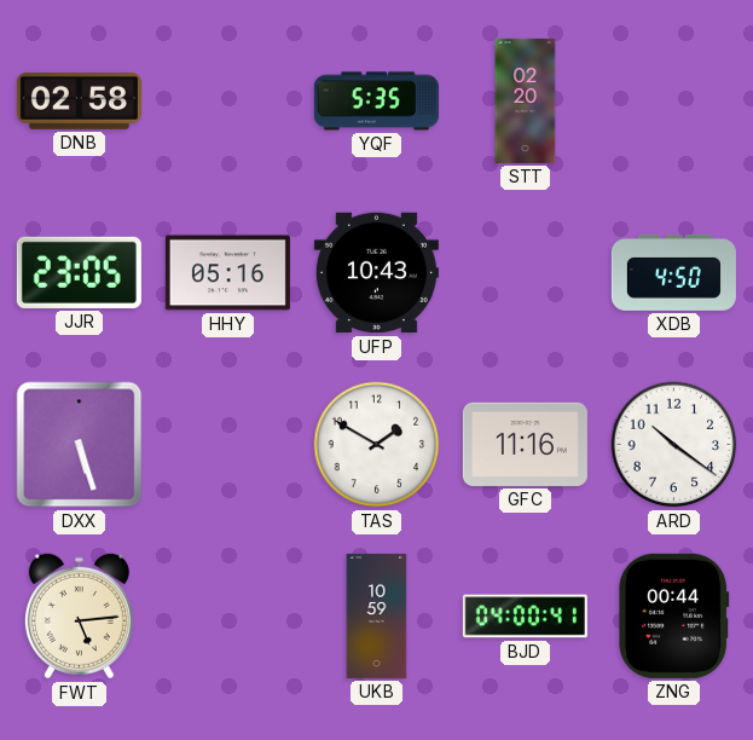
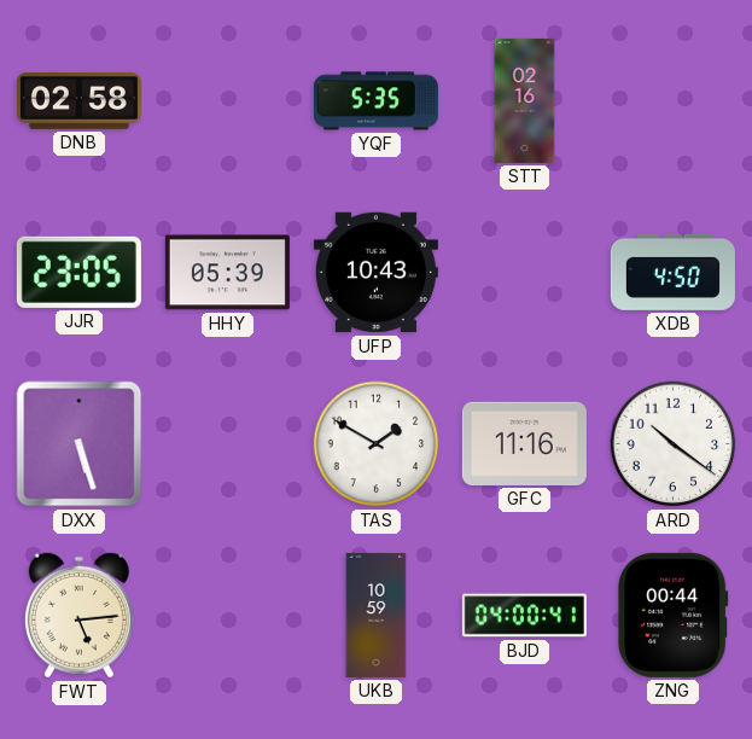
STT: 02:20 -> 02:16 (525, 100)
HHY: 05:16 -> 05:39 (227, 273)
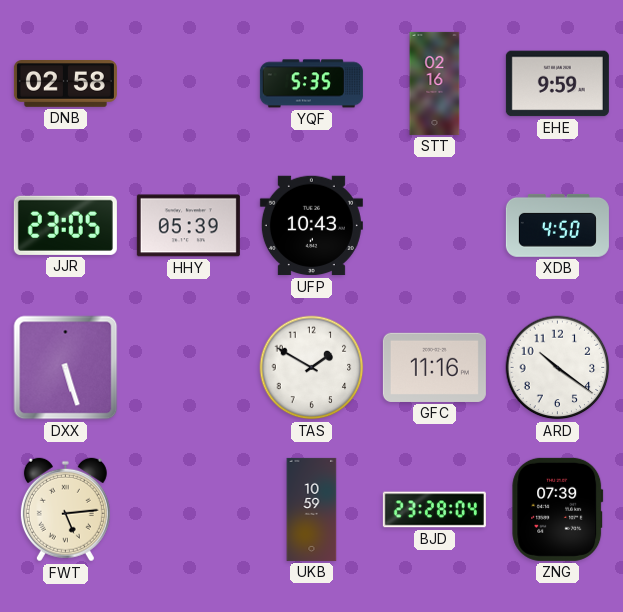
EHE: none -> 9:59 (557, 84)
BJD: 04:00 -> 23:28 (434, 510)
ZNG: 00:44 -> 07:39 (558, 509)
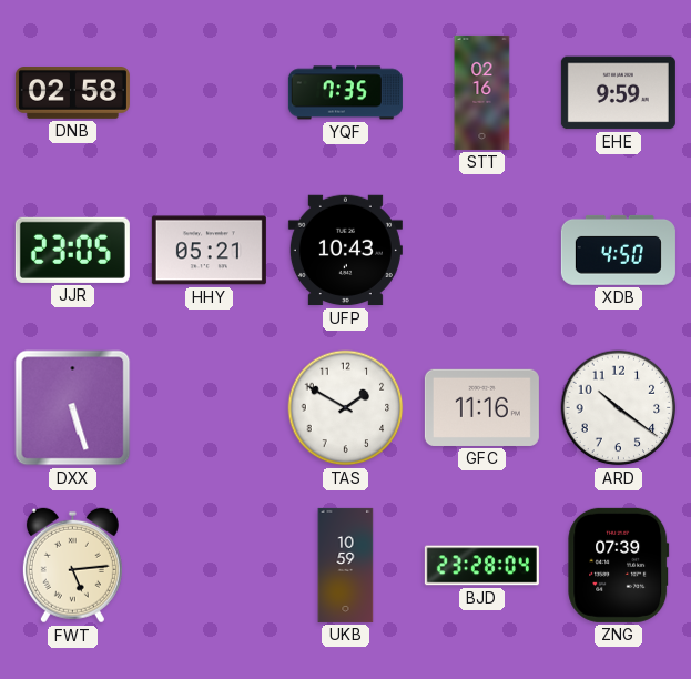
YQF: 5:35 -> 7:35 (345, 93)
HHY: 05:39 -> 05:21 (209, 251)
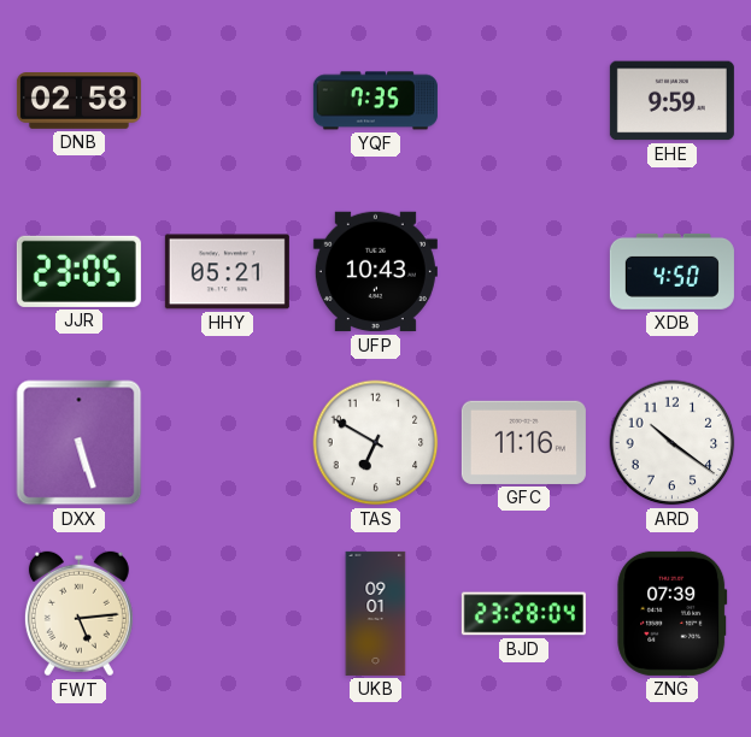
STT: 02:16 -> none (482, 92)
TAS: 1:50 -> 6:50 (376, 443)
UKB: 10:59 -> 09:01 (376, 613)
